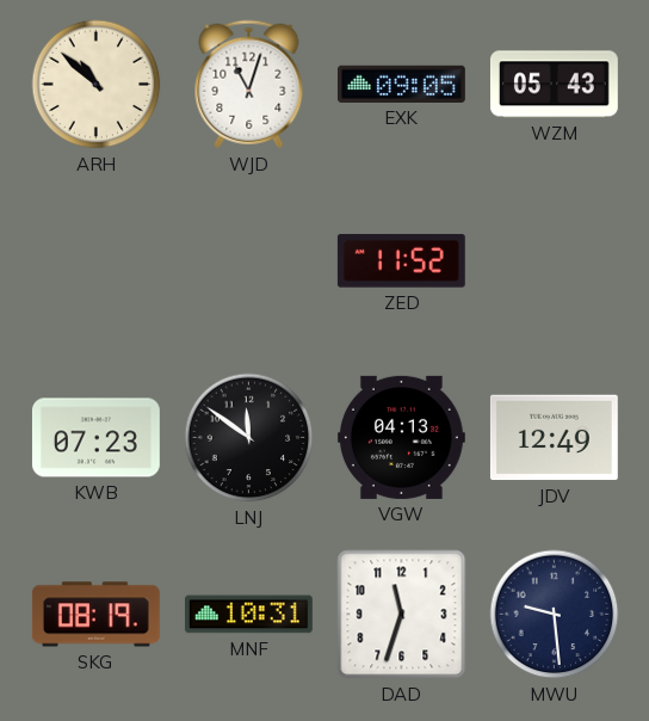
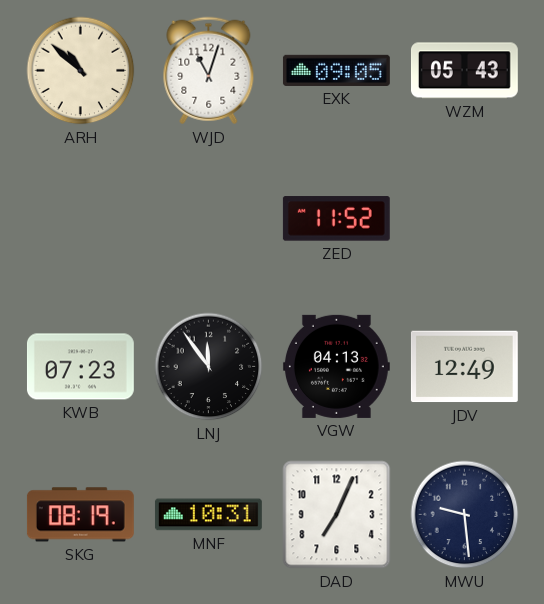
LNJ: 11:51 -> 11:54 (209, 367)
DAD: 11:33 -> 7:04 (337, 515)
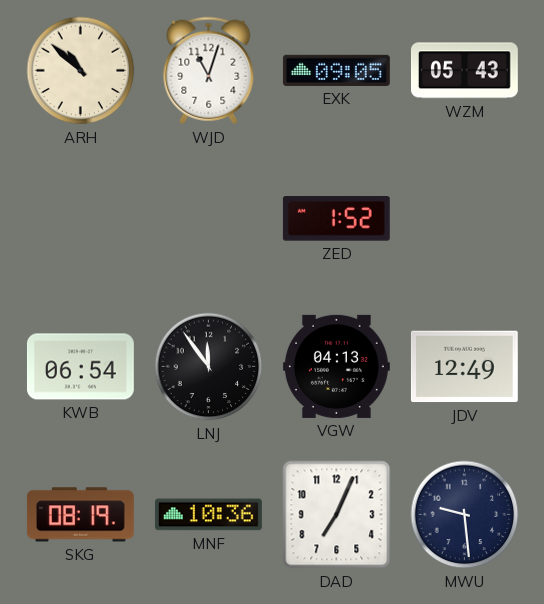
ZED: 11:52 -> 1:52 (336, 219)
KWB: 07:23 -> 06:54 (80, 367)
MNF: 10:31 -> 10:36 (208, 515)
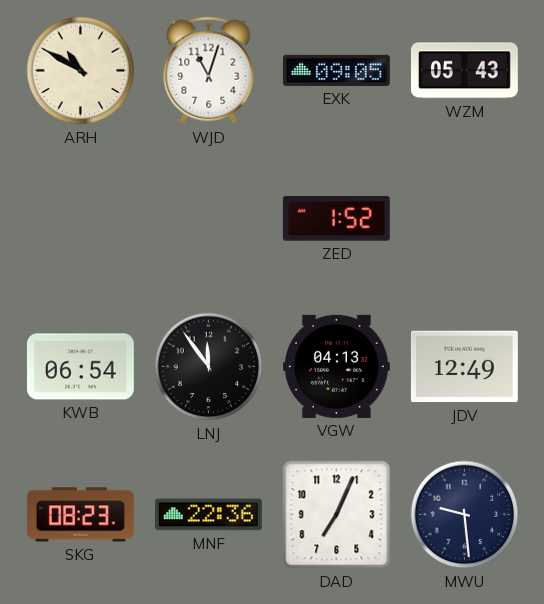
ARH: 10:52 -> 10:50 (81, 71)
SKG: 08:19 -> 08:23 (80, 515)
MNF: 10:36 -> 22:36 (208, 515)
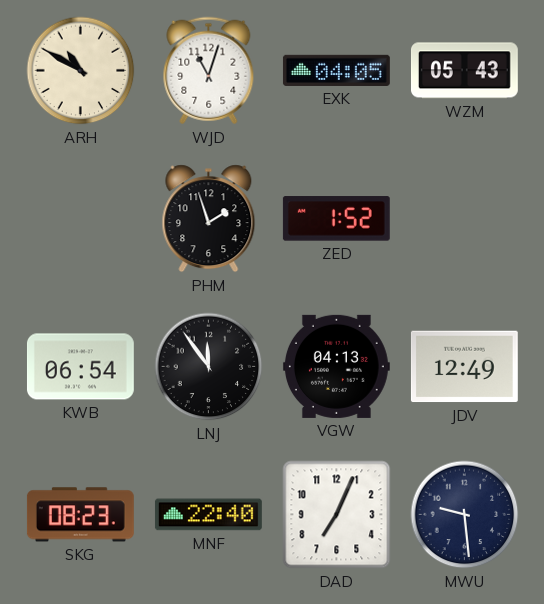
EXK: 09:05 -> 04:05 (336, 70)
PHM: none -> 1:57 (209, 219)
MNF: 22:36 -> 22:40 (208, 515)
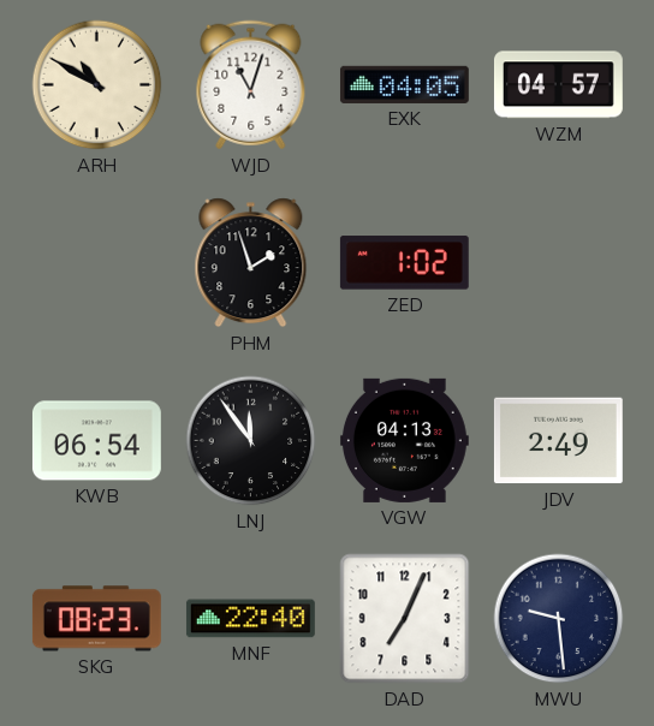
WZM: 05:43 -> 04:57 (558, 85)
ZED: 1:52 -> 1:02 (404, 263)
JDV: 12:49 -> 2:49 (558, 441)
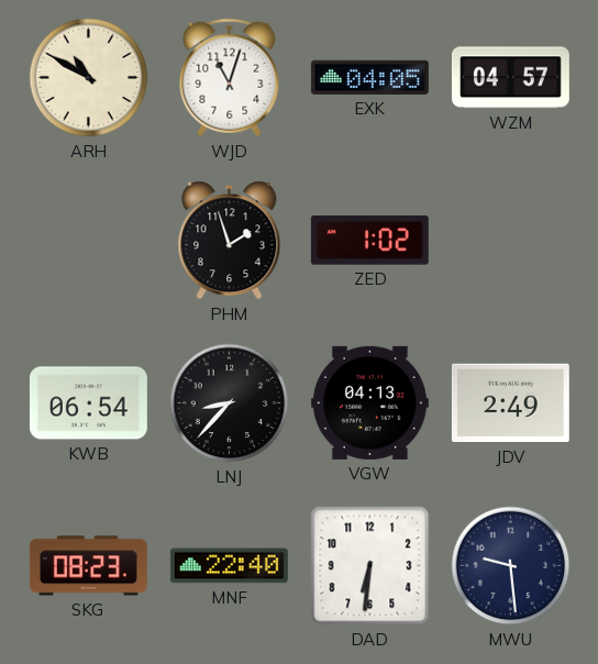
LNJ: 11:54 -> 8:37 (230, 403)
DAD: 7:04 -> 6:31 (370, 566)
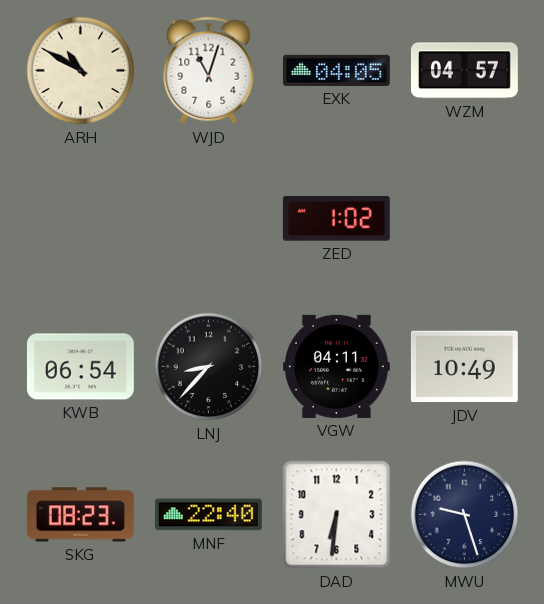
PHM: 1:57 -> none (230, 241)
VGW: 04:13 -> 04:11 (336, 366)
JDV: 2:49 -> 10:49 (464, 367)
MWU: 9:29 -> 9:27 (465, 515)
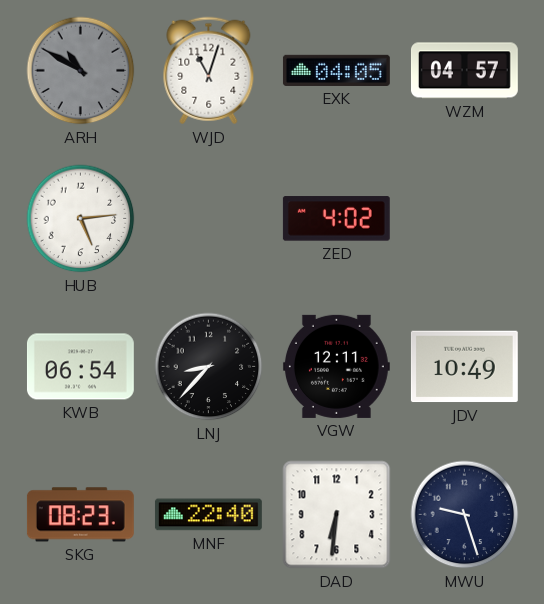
ARH dial: cream -> grey (81, 71)
HUB: none -> 5:14 (81, 219)
ZED: 1:02 -> 4:02 (336, 219)
VGW: 04:11 -> 12:11 (336, 366)
